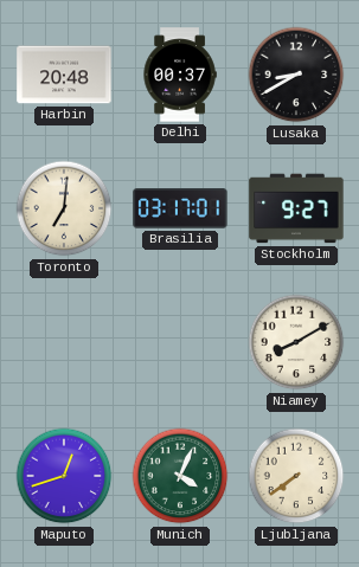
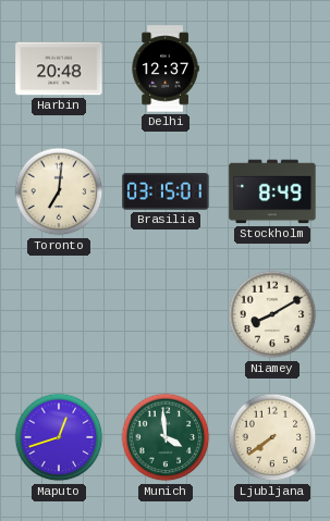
Delhi: 00:37 -> 12:37 (166, 69)
Lusaka: 8:40 -> none (296, 75)
Brasilia: 03:17 -> 03:15 (166, 193)
Stockholm: 9:27 -> 8:49 (272, 191)
Munich: 4:04 -> 3:59 (166, 437)
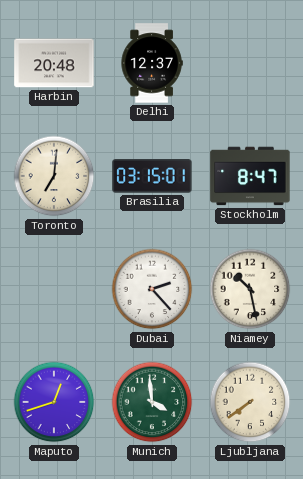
Stockholm: 8:49 -> 8:47 (250, 176)
Dubai: none -> 2:23 (152, 289)
Niamey: 8:10 -> 10:28 (250, 289)
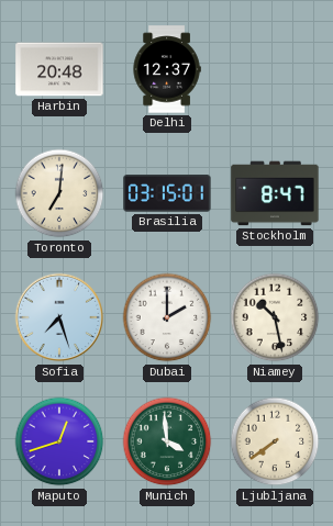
Sofia: none -> 7:27 (59, 317)
Dubai: 2:23 -> 2:00 (167, 317)
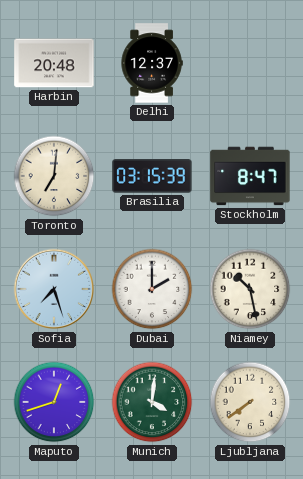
Brasilia: 03:15:01 -> 03:15:39 (152, 177)
Munich: 3:59 -> 4:01 (152, 402)
